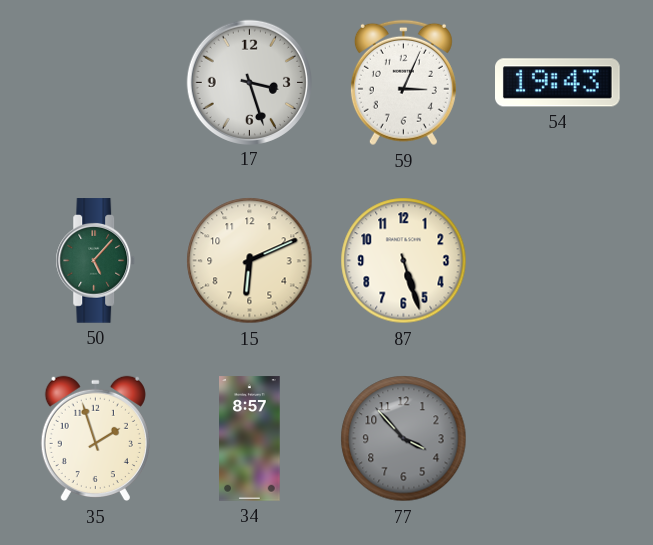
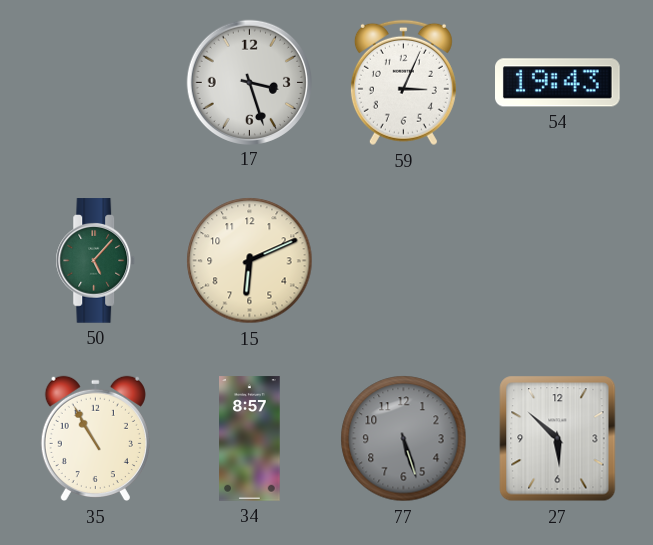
87: 5:27 -> none (404, 261)
35: 1:57 -> 10:55 (95, 439)
77: 3:53 -> 5:27 (404, 439)
27: none -> 5:52 (558, 439)
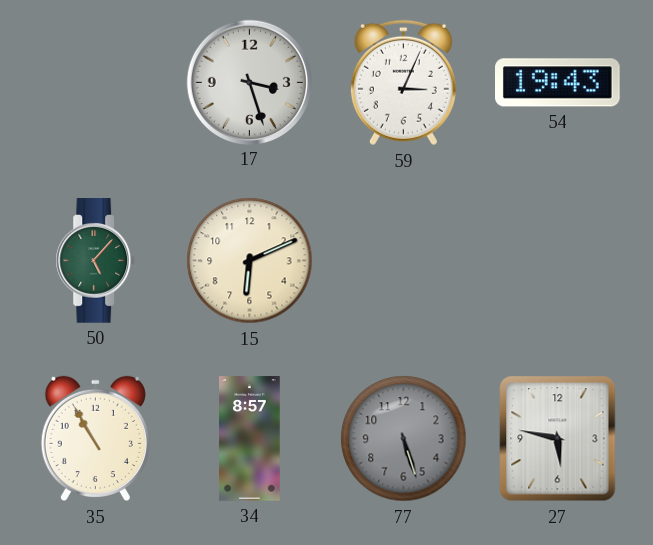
27: 5:52 -> 5:47 (558, 439)
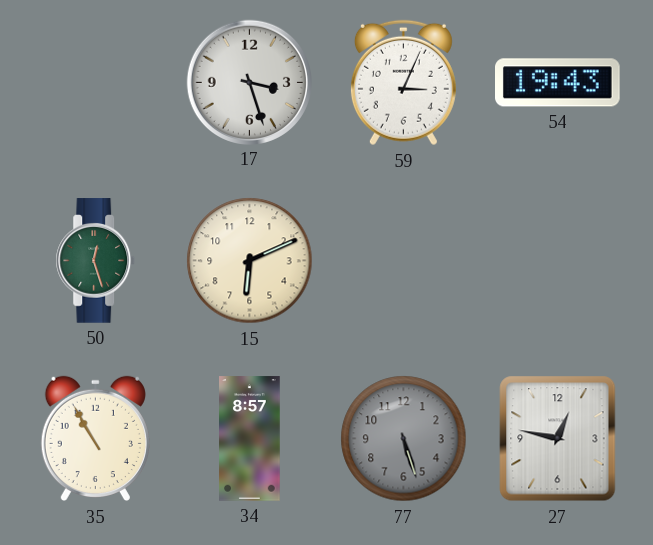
50: 5:07 -> 12:27 (96, 261)
27: 5:47 -> 12:47 (558, 439)
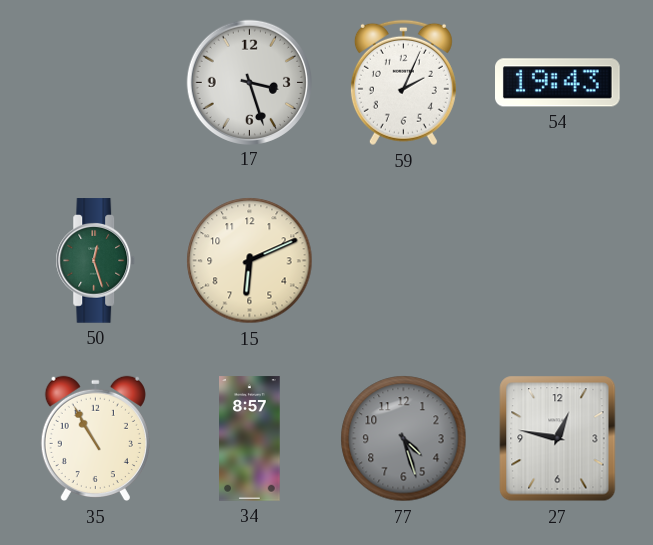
59: 3:04 -> 2:04 (403, 83)
77: 5:27 -> 4:27 (404, 439)
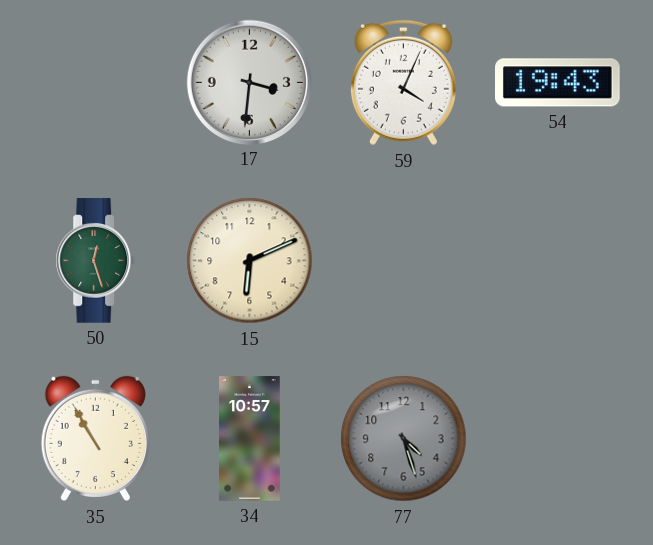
17: 3:27 -> 3:31 (249, 82)
59: 2:04 -> 4:04 (403, 83)
34: 8:57 -> 10:57 (250, 439)
27: 12:47 -> none (558, 439)
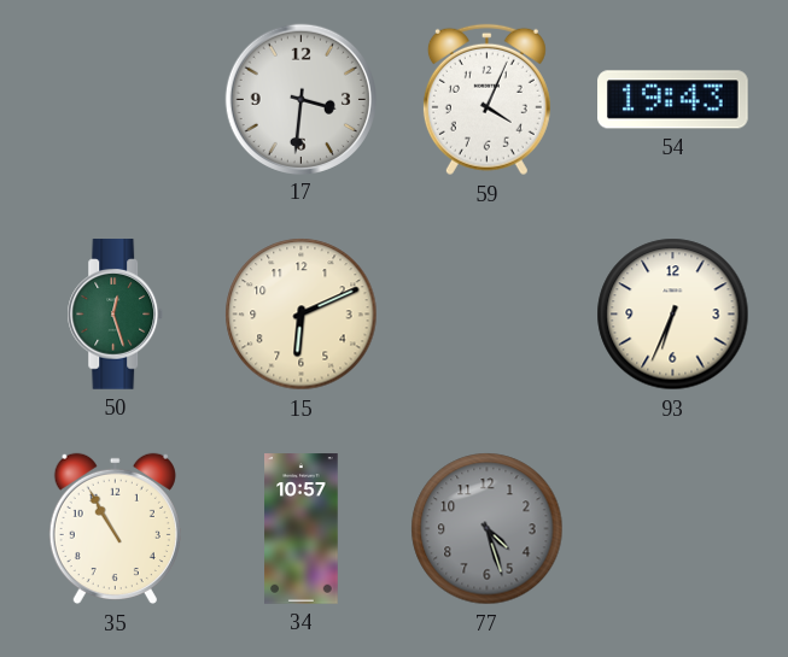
93: none -> 6:34 (673, 315)
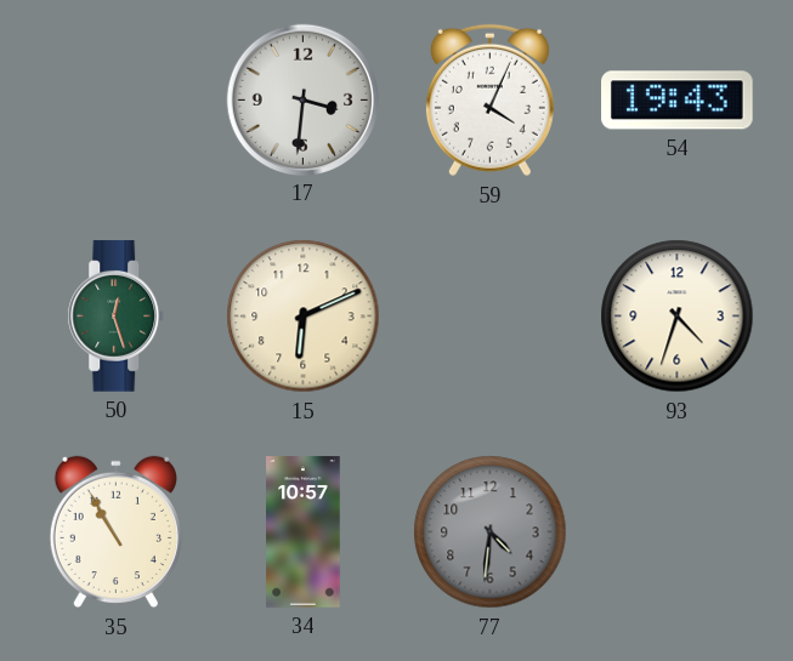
93: 6:34 -> 4:33 (678, 317)
77: 4:27 -> 4:31 (491, 532)
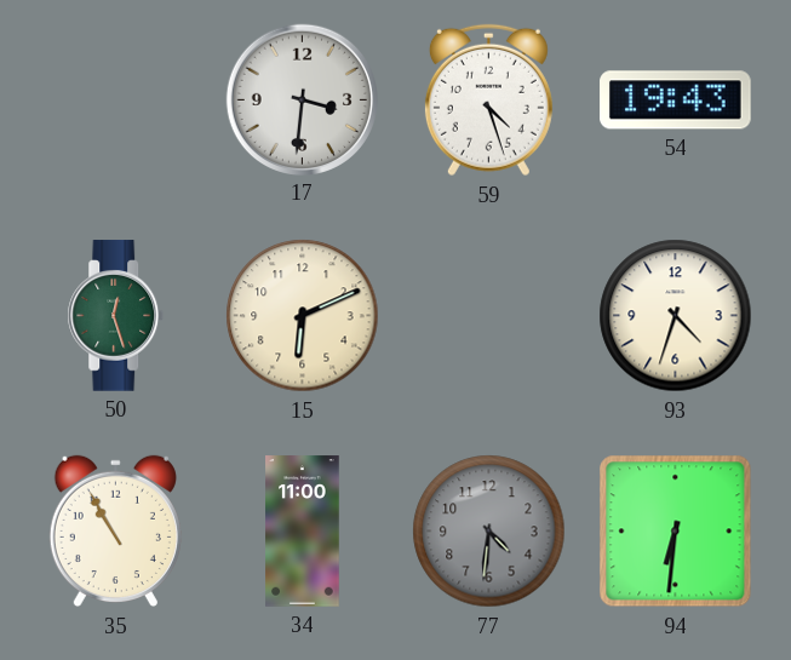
59: 4:04 -> 4:27 (488, 101)
34: 10:57 -> 11:00 (303, 532)
94: none -> 6:31 (676, 532)
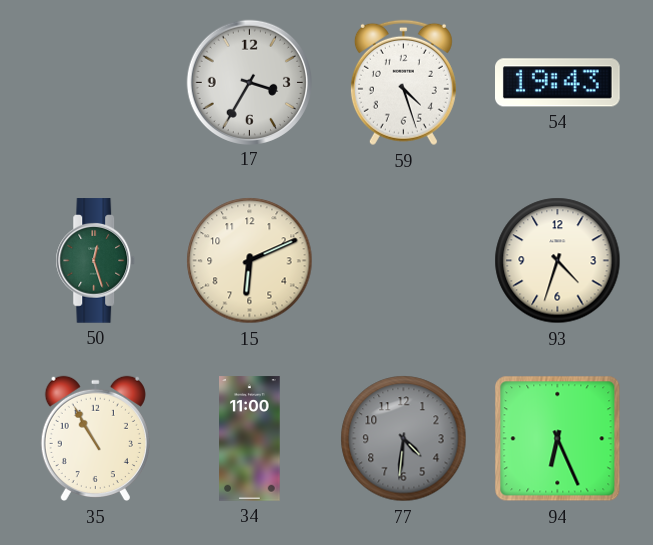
17: 3:31 -> 3:35 (249, 82)
94: 6:31 -> 6:26 (558, 439)
